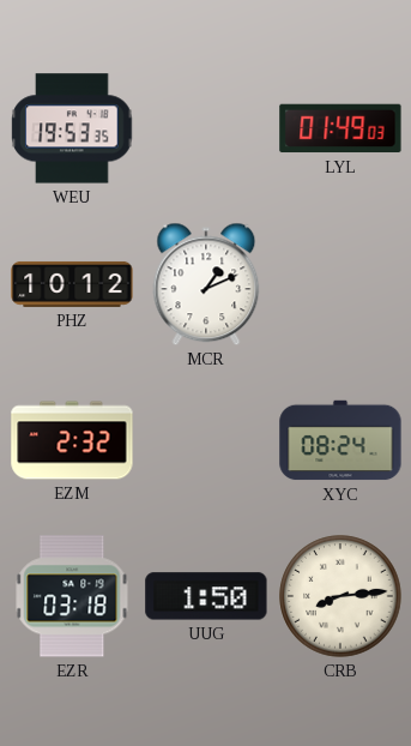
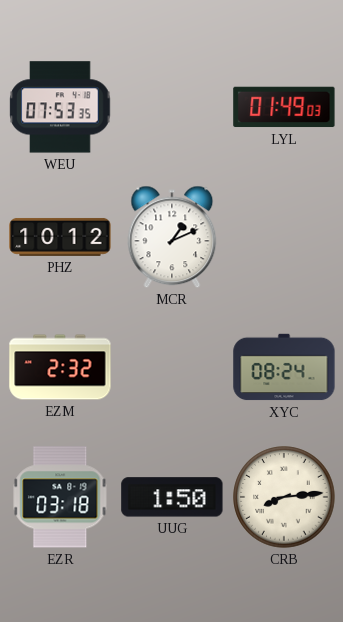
WEU: 19:53 -> 07:53 (60, 107)
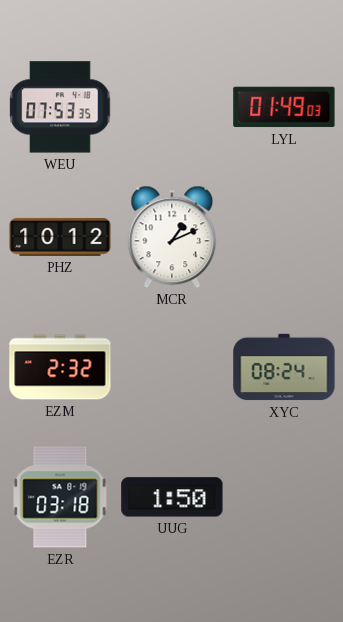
CRB: 8:14 -> none (284, 497)
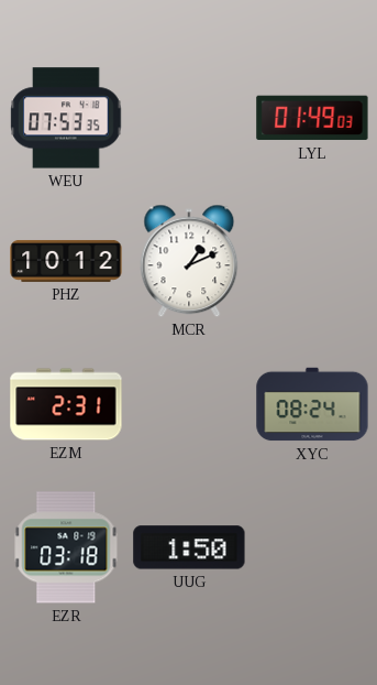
EZM: 2:32 -> 2:31 (66, 404)
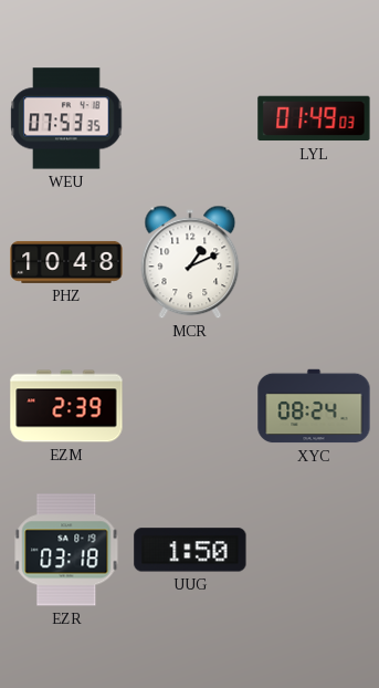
PHZ: 10:12 -> 10:48 (66, 262)
EZM: 2:31 -> 2:39 (66, 406)
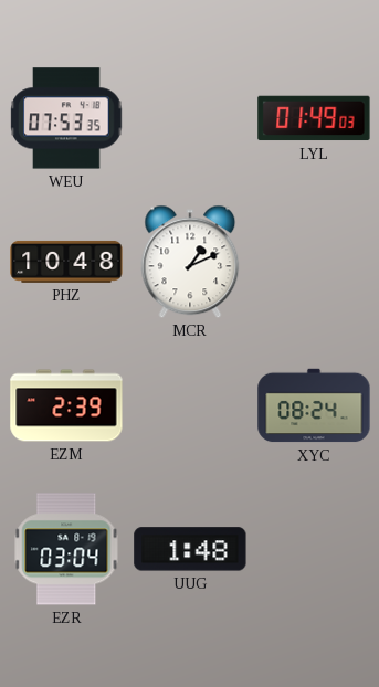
EZR: 03:18 -> 03:04 (66, 549)
UUG: 1:50 -> 1:48 (190, 549)
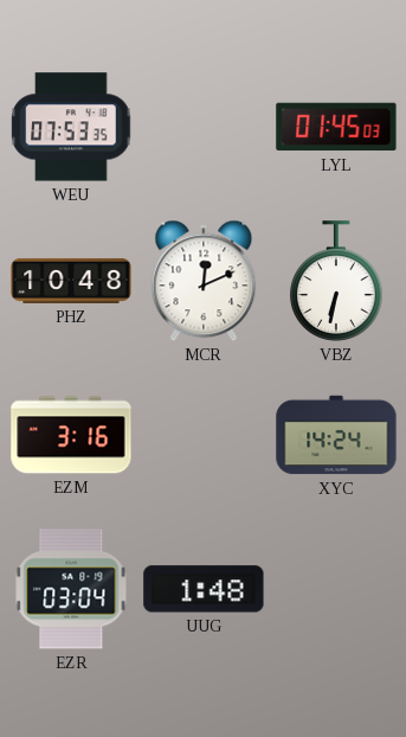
LYL: 01:49 -> 01:45 (336, 127)
MCR: 1:11 -> 12:11 (204, 281)
VBZ: none -> 6:32 (336, 281)
EZM: 2:39 -> 3:16 (71, 435)
XYC: 08:24 -> 14:24 (336, 435)
